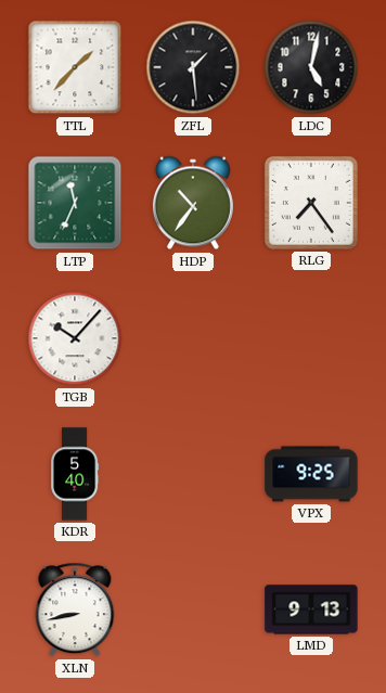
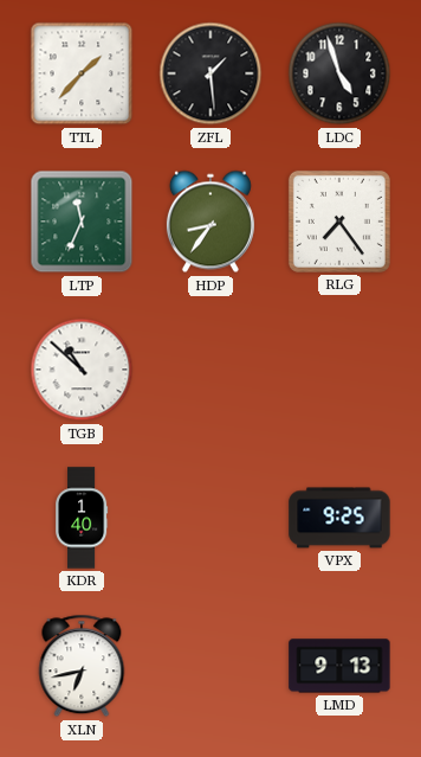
LDC: 5:02 -> 4:57 (339, 73)
HDP: 10:36 -> 8:36 (210, 222)
TGB: 10:07 -> 10:52 (82, 370)
KDR: 5:40 -> 1:40 (83, 518)
XLN: 8:43 -> 6:43 (82, 666)
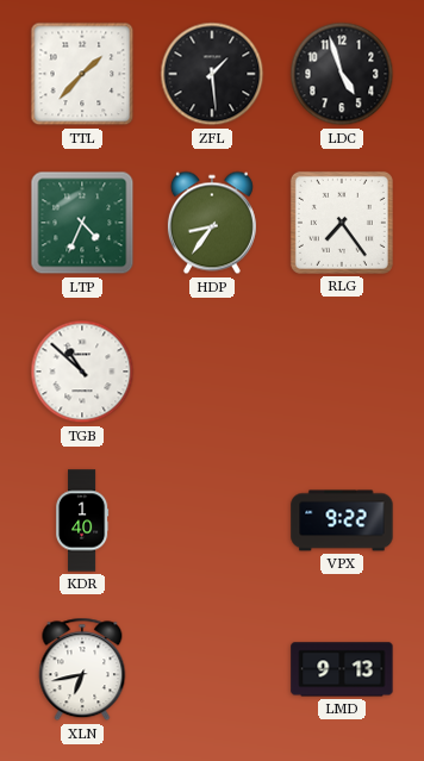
LTP: 11:34 -> 4:34 (82, 223)
VPX: 9:25 -> 9:22 (342, 520)
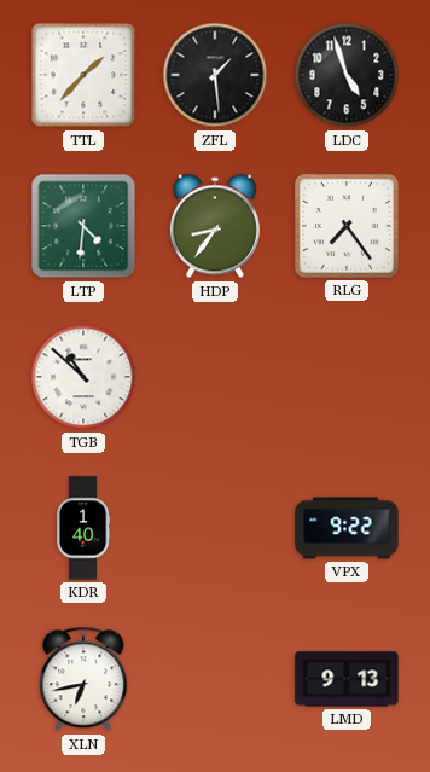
LTP: 4:34 -> 4:31 (83, 226)
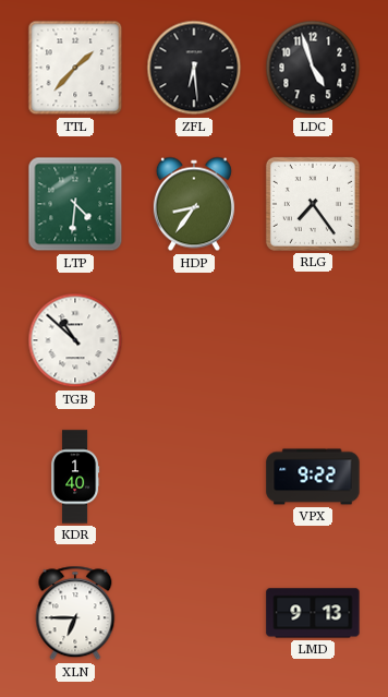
ZFL: 1:29 -> 6:29 (194, 68)
XLN: 6:43 -> 6:45 (75, 613)
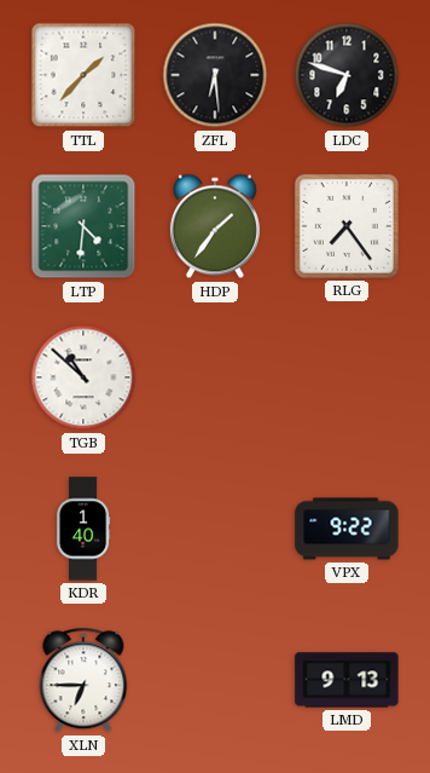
LDC: 4:57 -> 6:48 (347, 75)
HDP: 8:36 -> 1:36 (215, 226)
